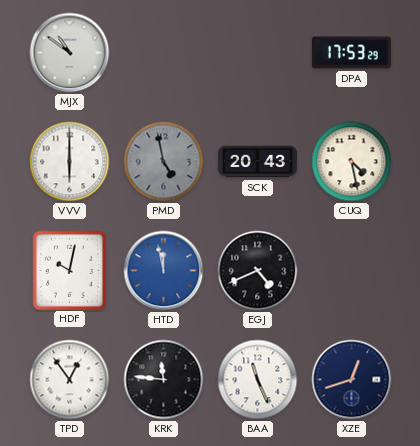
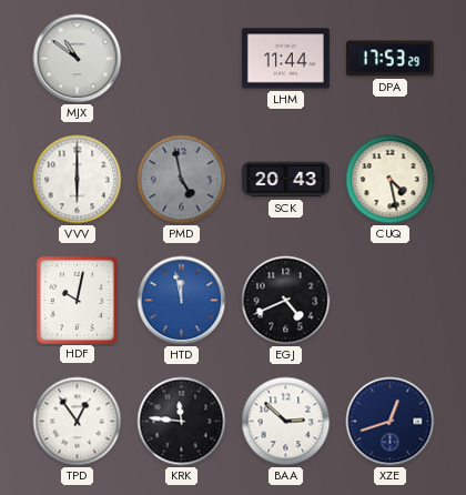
LHM: none -> 11:44 (285, 59)
BAA: 11:26 -> 2:52 (286, 422)
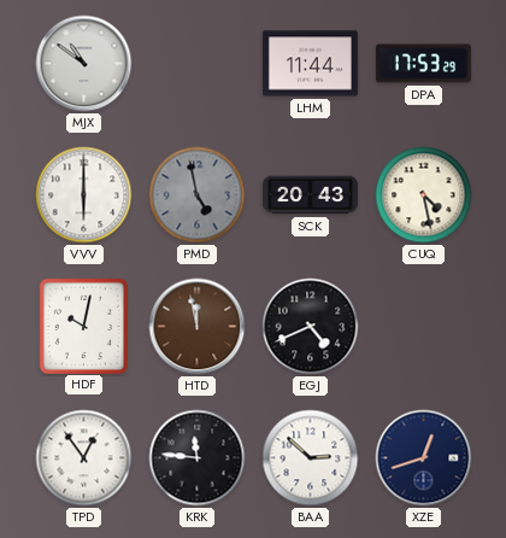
HTD dial: blue -> brown (198, 327)
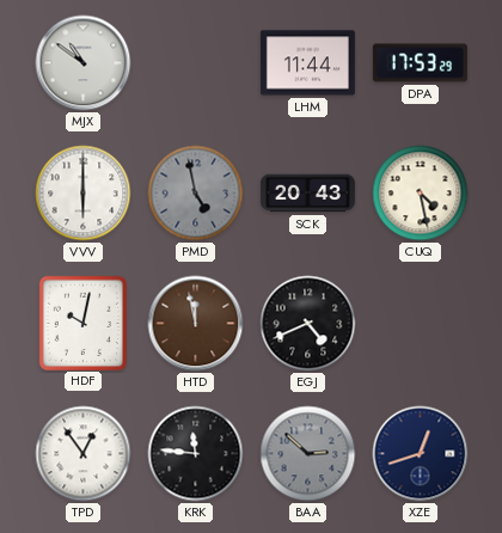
BAA dial: white -> grey (308, 454)
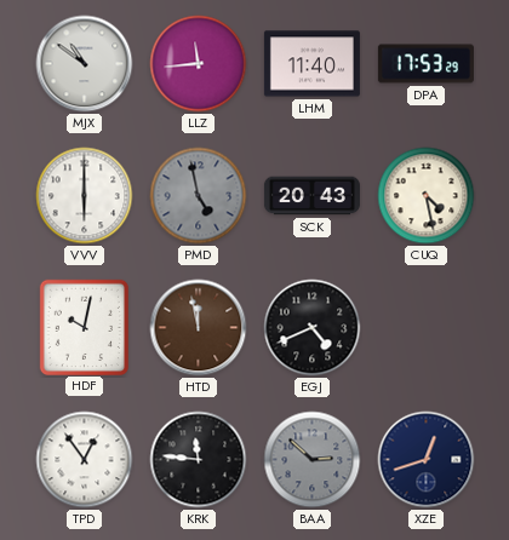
LLZ: none -> 11:44 (199, 64)
LHM: 11:44 -> 11:40 (311, 64)
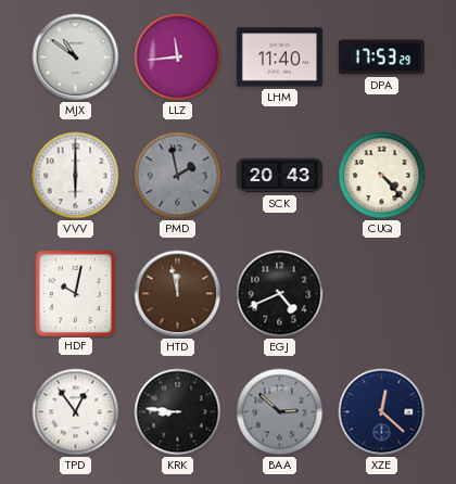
PMD: 4:58 -> 1:58 (178, 176)
CUQ: 4:28 -> 4:23 (382, 176)
KRK: 11:46 -> 8:46 (178, 412)
XZE: 12:42 -> 12:22 (382, 412)
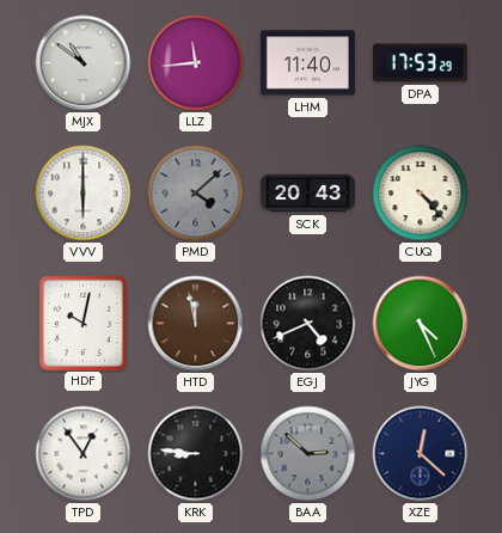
PMD: 1:58 -> 4:08 (196, 194)
JYG: none -> 4:26 (421, 324)
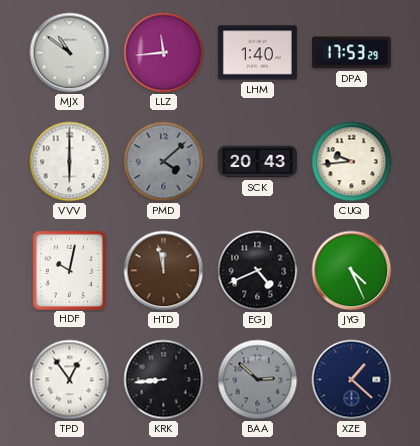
LHM: 11:40 -> 1:40 (257, 53)
CUQ: 4:23 -> 9:44 (352, 162)
KRK: 8:46 -> 8:44 (164, 380)
XZE: 12:22 -> 1:22 (352, 380)
